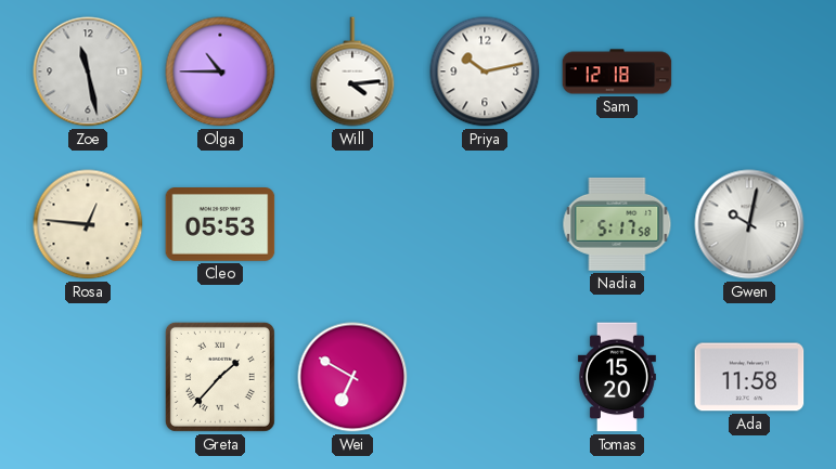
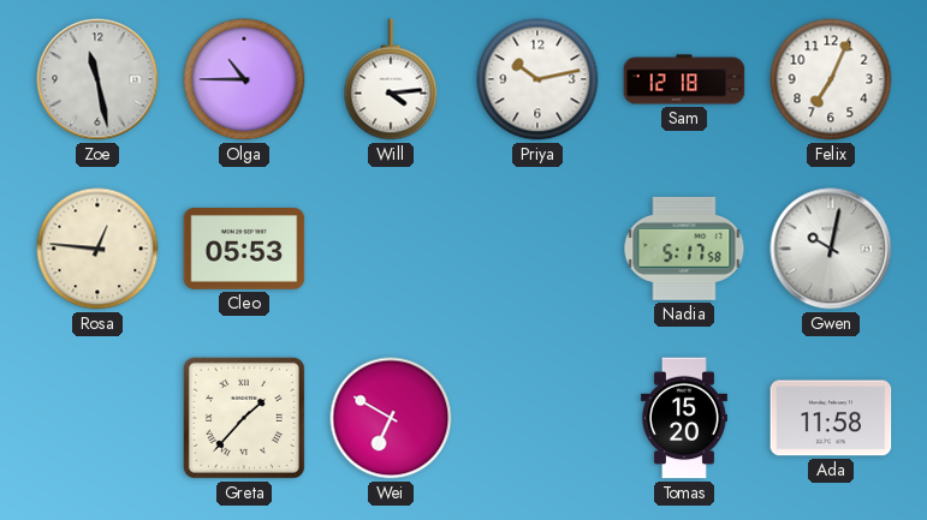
Felix: none -> 7:04 (831, 79)
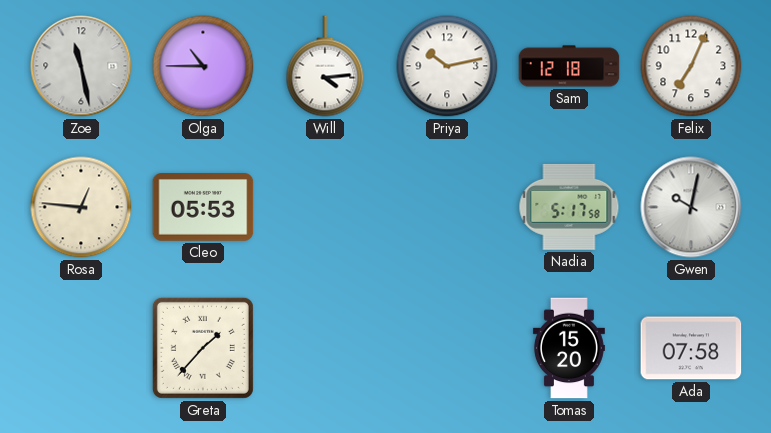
Wei: 6:50 -> none (391, 418)
Ada: 11:58 -> 07:58 (691, 348)
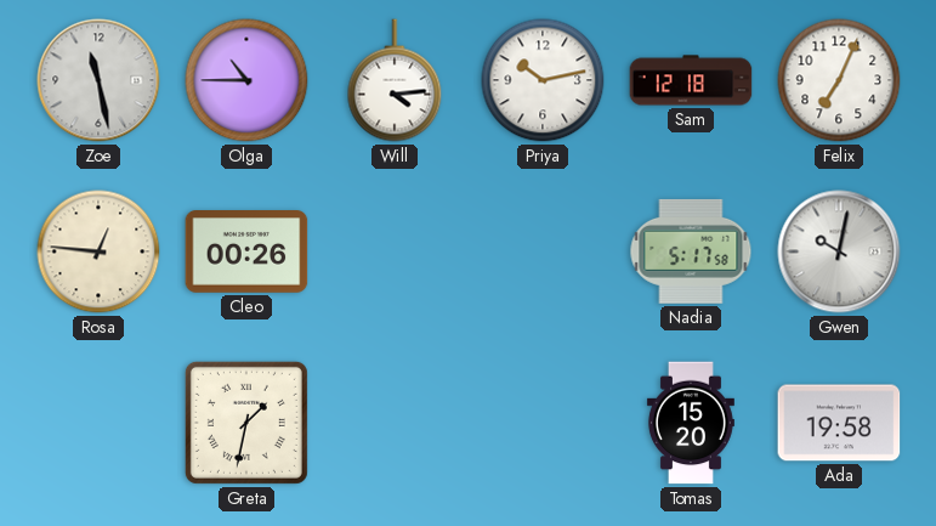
Cleo: 05:53 -> 00:26 (246, 253)
Greta: 1:37 -> 1:32 (246, 423)
Ada: 07:58 -> 19:58 (839, 423)
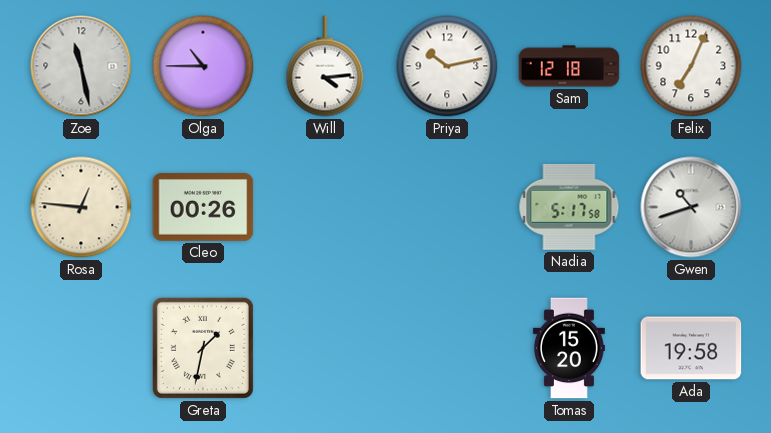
Gwen: 10:02 -> 10:42 (691, 207)
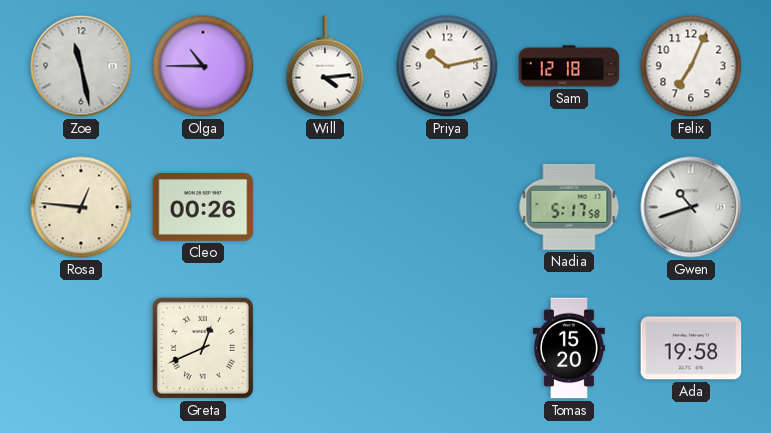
Greta: 1:32 -> 12:41 (203, 348)
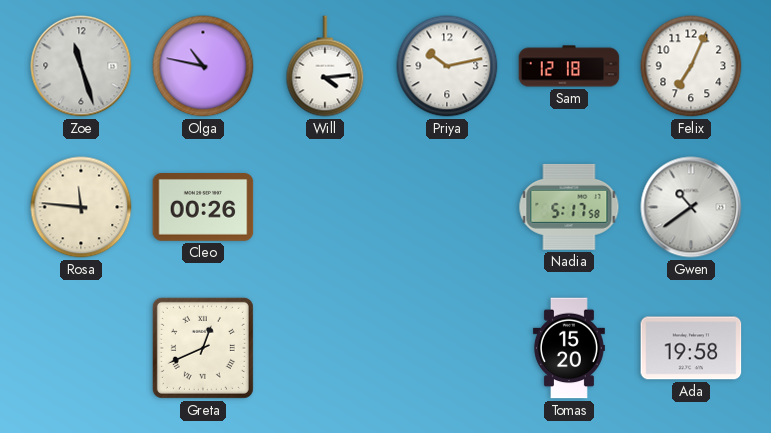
Zoe: 11:28 -> 11:27 (81, 66)
Olga: 10:45 -> 10:47 (203, 66)
Rosa: 12:46 -> 11:46 (81, 207)
Gwen: 10:42 -> 10:39 (691, 207)
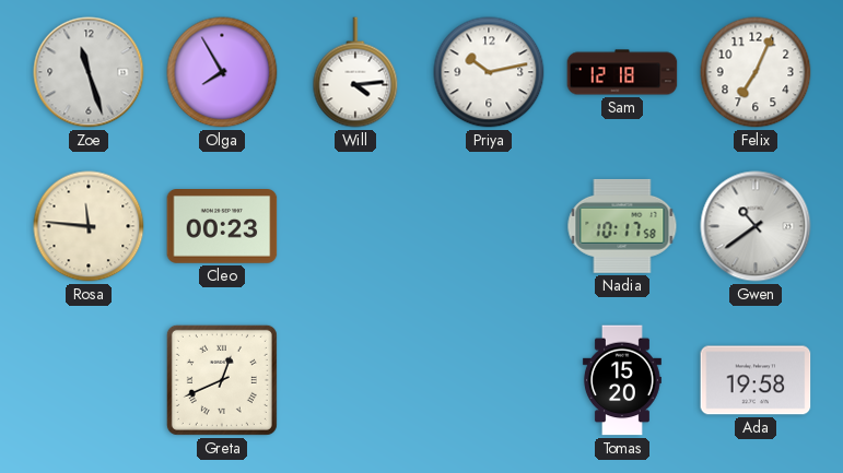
Olga: 10:47 -> 7:55 (222, 72)
Cleo: 00:26 -> 00:23 (222, 227)
Nadia: 5:17 -> 10:17 (622, 226)
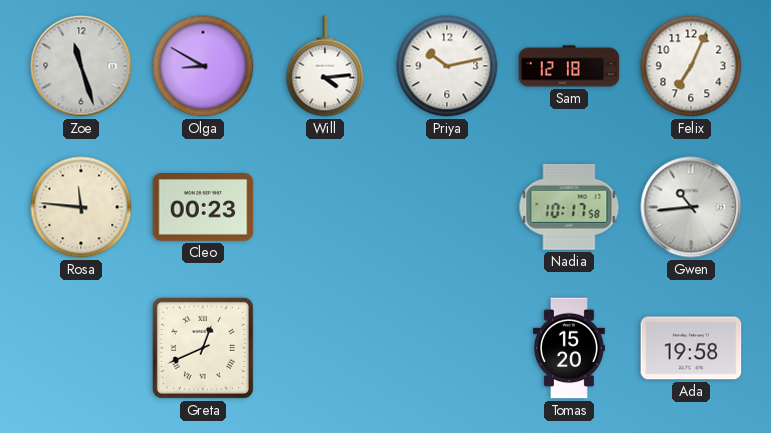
Olga: 7:55 -> 8:50 (203, 66)
Gwen: 10:39 -> 10:44 (691, 207)
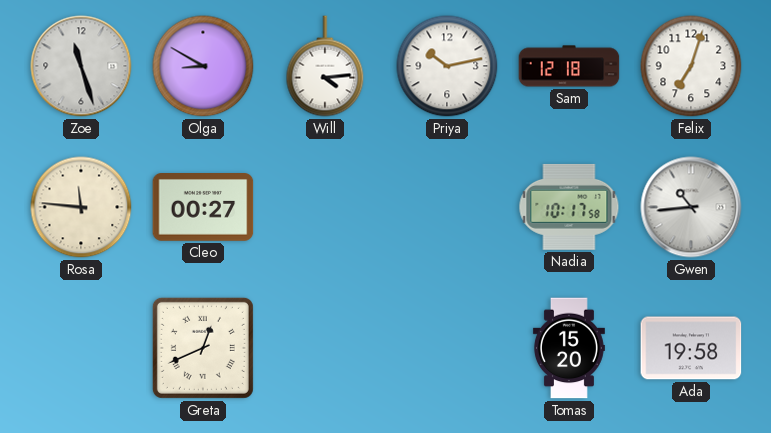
Felix: 7:04 -> 7:03 (691, 66)
Cleo: 00:23 -> 00:27 (203, 208)
